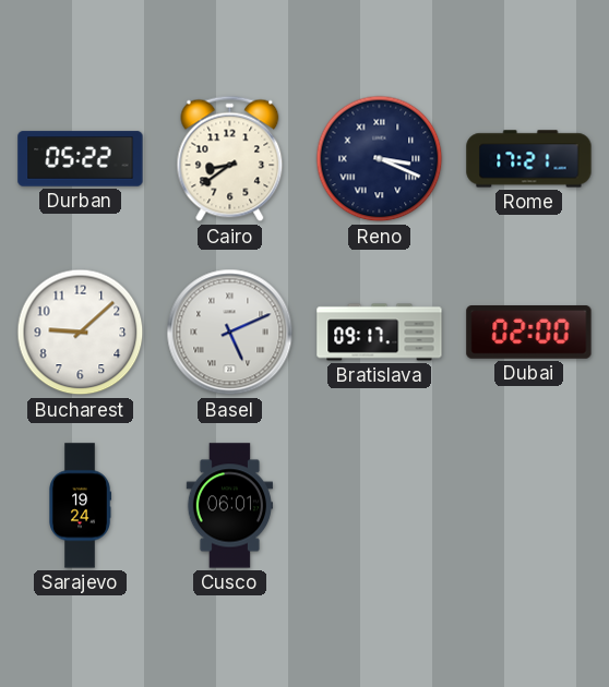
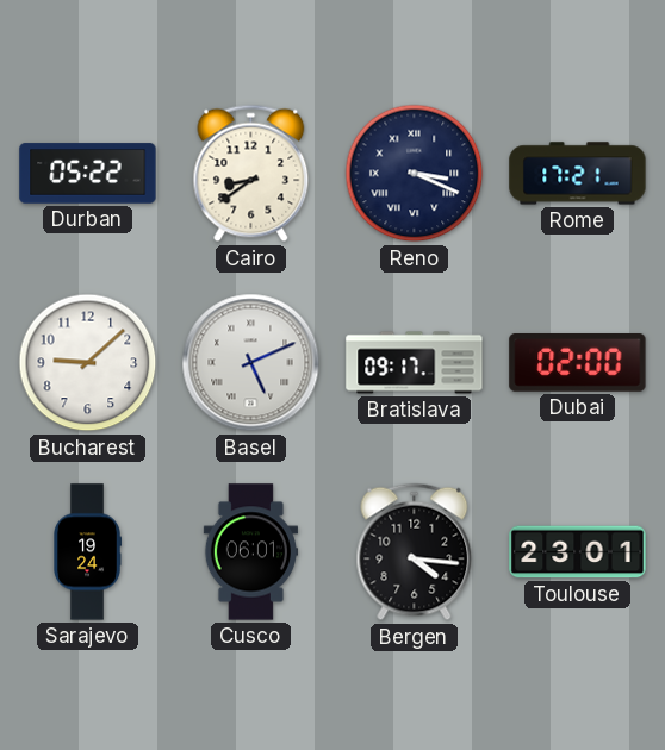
Bergen: none -> 4:16 (415, 552)
Toulouse: none -> 23:01 (578, 552)
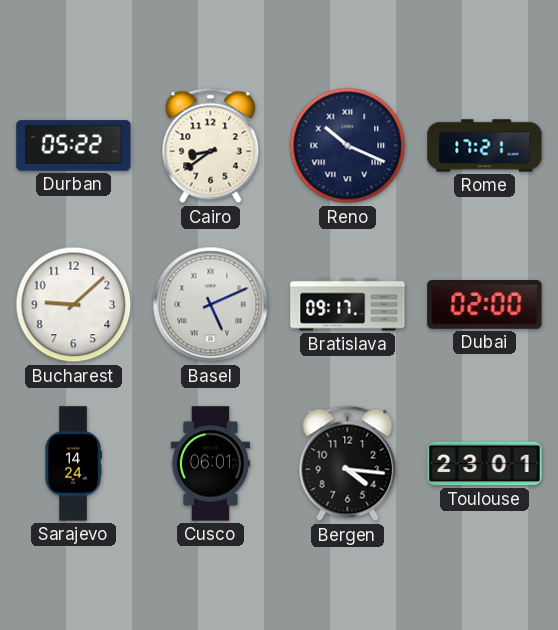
Reno: 3:19 -> 10:19 (348, 146)
Sarajevo: 19:24 -> 14:24 (73, 464)
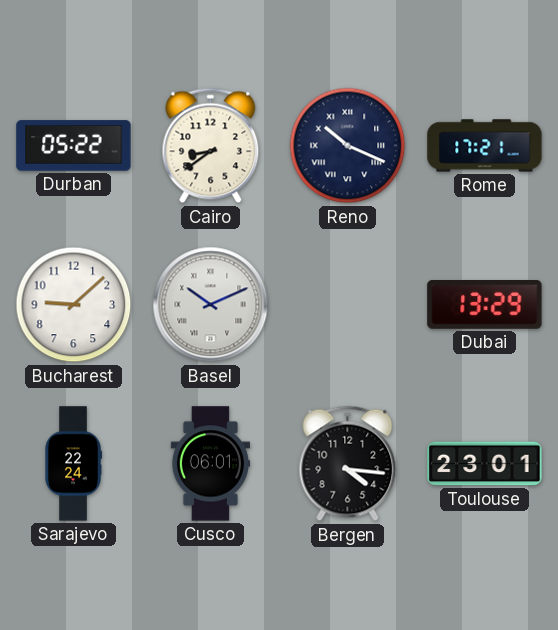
Basel: 5:11 -> 10:11 (211, 305)
Bratislava: 09:17 -> none (348, 305)
Dubai: 02:00 -> 13:29 (485, 305)
Sarajevo: 14:24 -> 22:24 (73, 464)
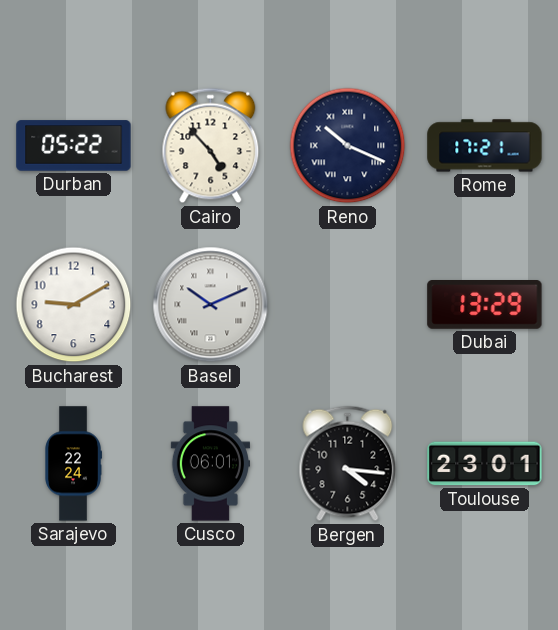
Cairo: 8:39 -> 4:53 (211, 146)
Bucharest: 9:08 -> 9:10 (74, 305)
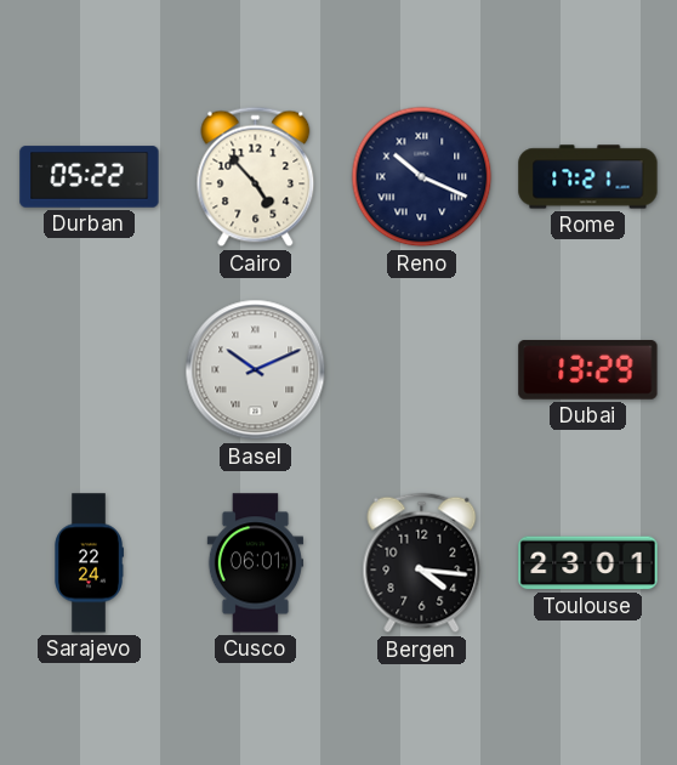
Bucharest: 9:10 -> none (74, 305)
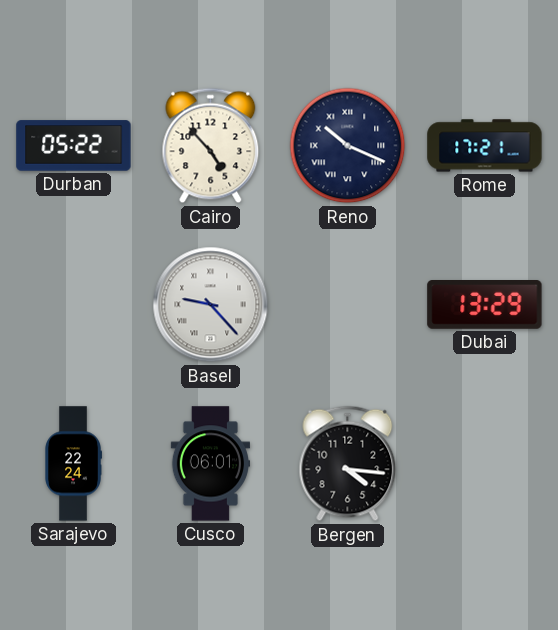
Basel: 10:11 -> 9:23 (211, 305)
Toulouse: 23:01 -> none (588, 563)
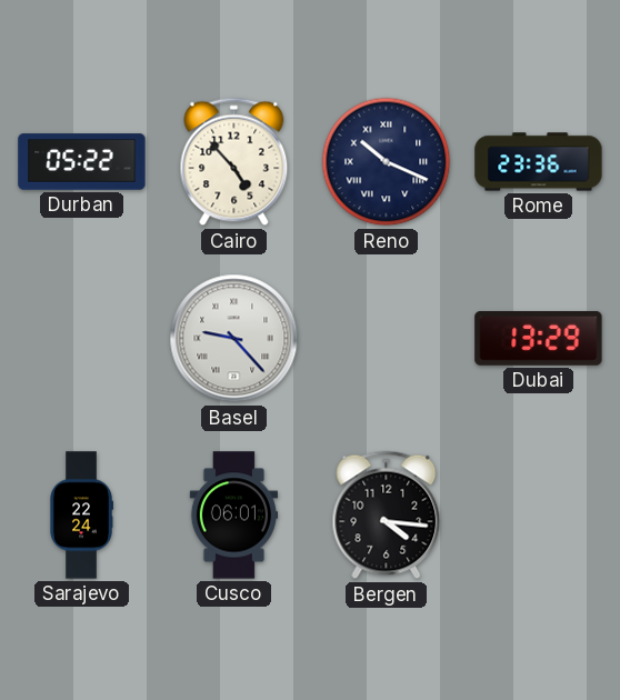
Rome: 17:21 -> 23:36 (539, 162)
